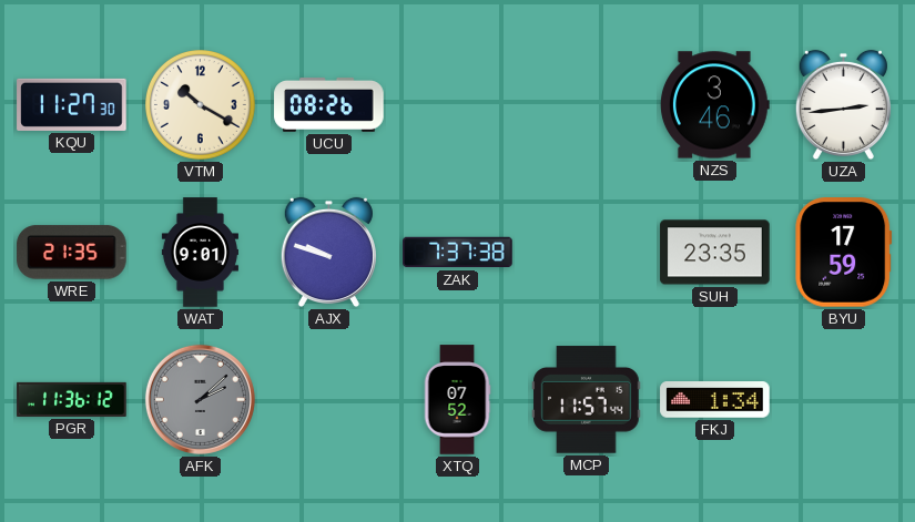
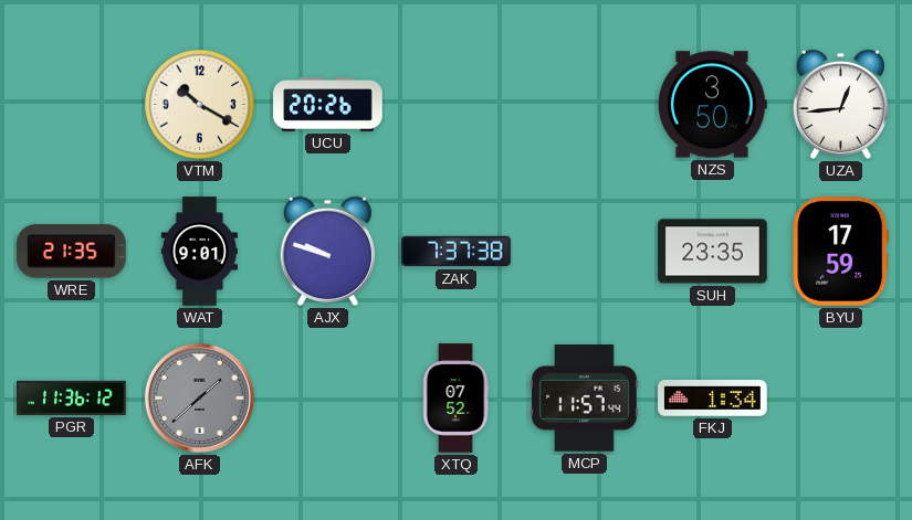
KQU: 11:27 -> none (72, 104)
UCU: 08:26 -> 20:26 (328, 104)
NZS: 3:46 -> 3:50 (713, 105)
UZA: 2:44 -> 12:44 (840, 105)
AFK: 2:08 -> 1:38 (199, 397)
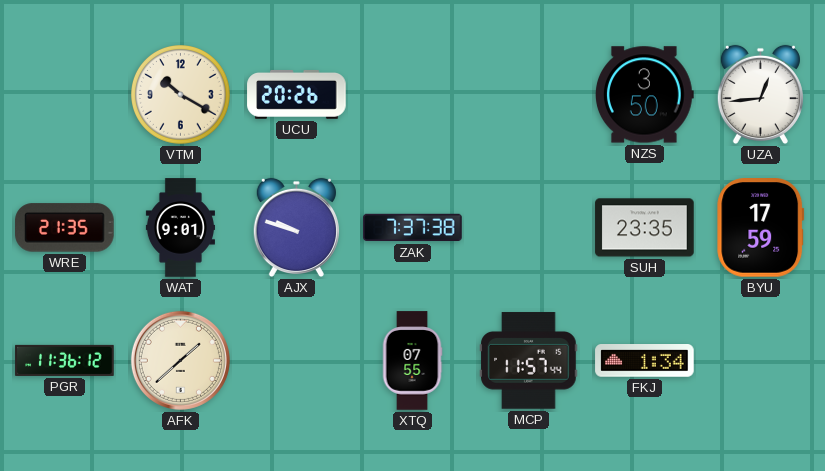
AFK dial: grey -> cream (180, 360)
XTQ: 07:52 -> 07:55 (412, 361)
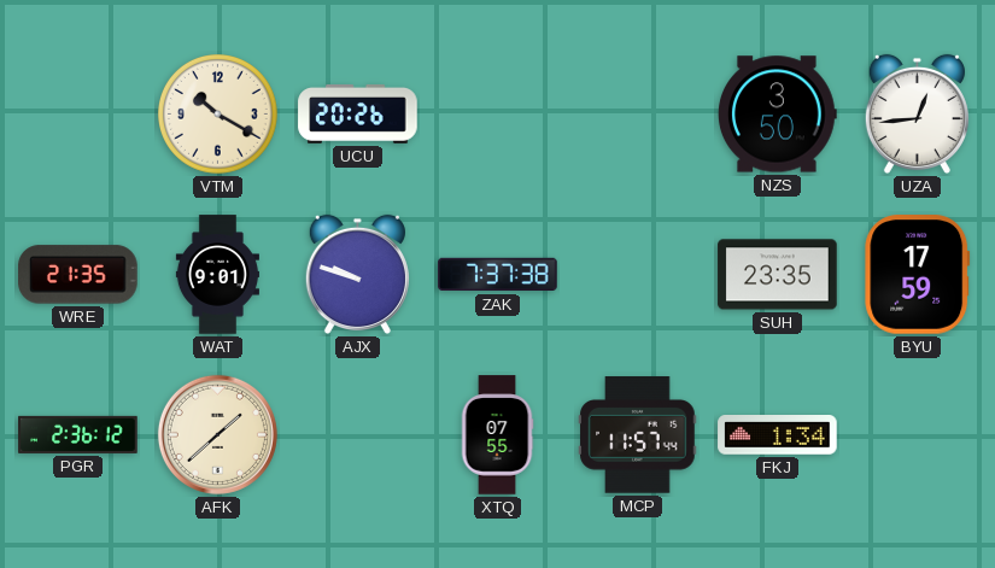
PGR: 11:36 -> 2:36 (78, 434)
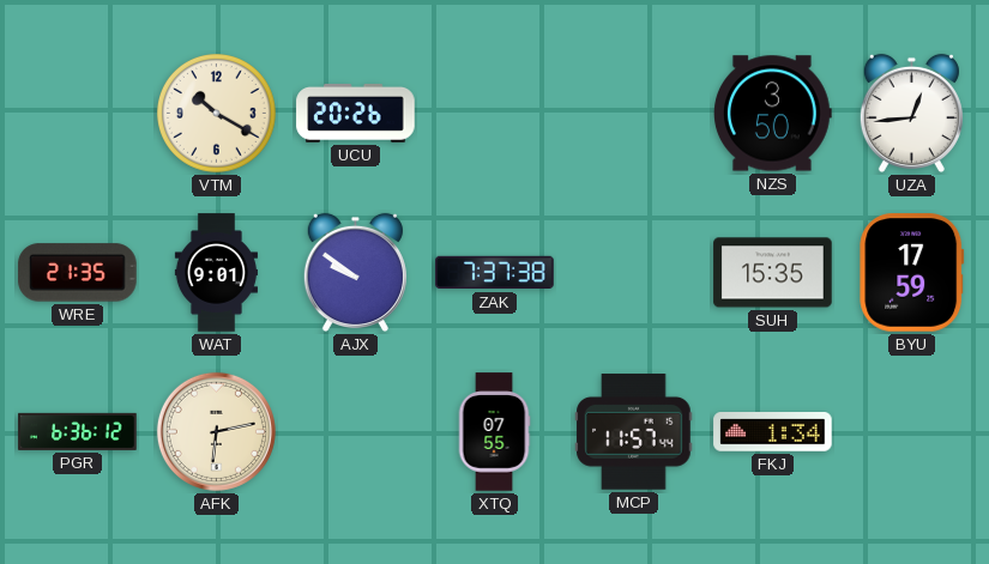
AJX: 9:48 -> 9:51 (355, 273)
SUH: 23:35 -> 15:35 (773, 273)
PGR: 2:36 -> 6:36 (78, 431)
AFK: 1:38 -> 6:13 (216, 431)
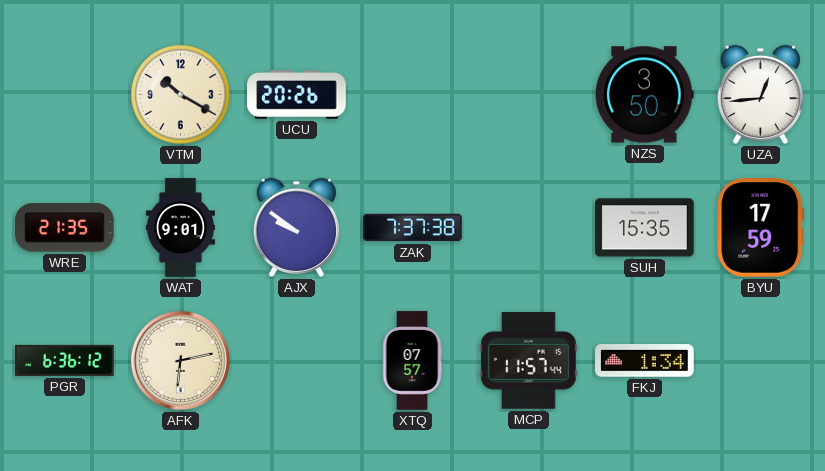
XTQ: 07:55 -> 07:57 (412, 361)
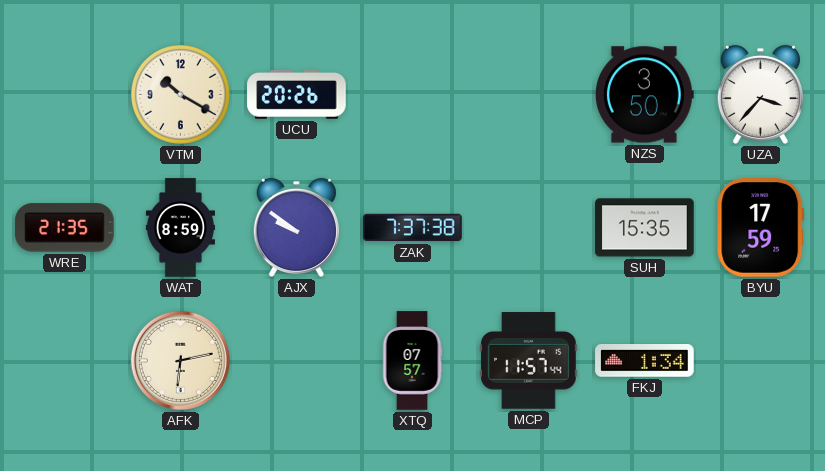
UZA: 12:44 -> 3:37 (760, 95)
WAT: 9:01 -> 8:59 (180, 228)
PGR: 6:36 -> none (65, 360)
